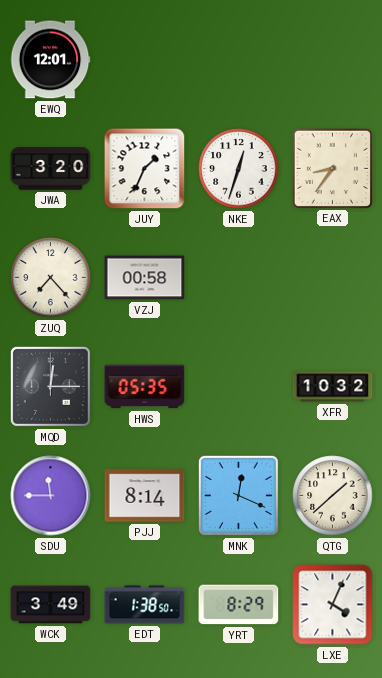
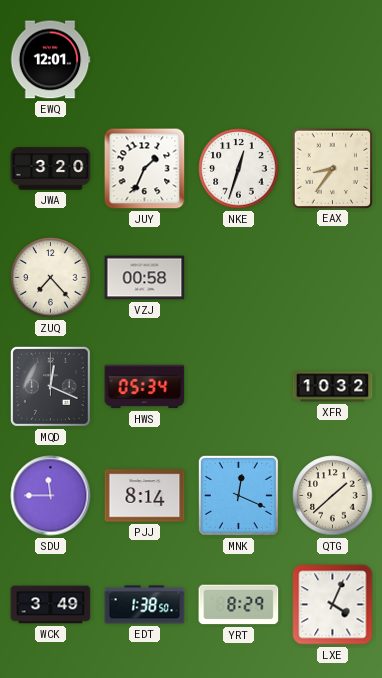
MQD: 12:15 -> 12:19 (50, 386)
HWS: 05:35 -> 05:34 (145, 387)
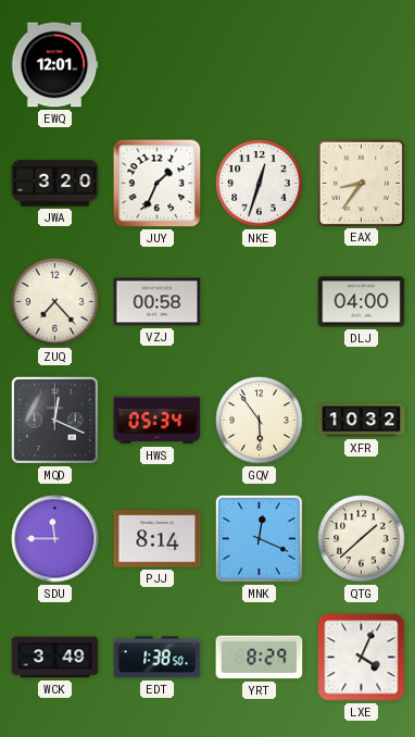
DLJ: none -> 04:00 (362, 302)
GQV: none -> 5:54 (260, 421)
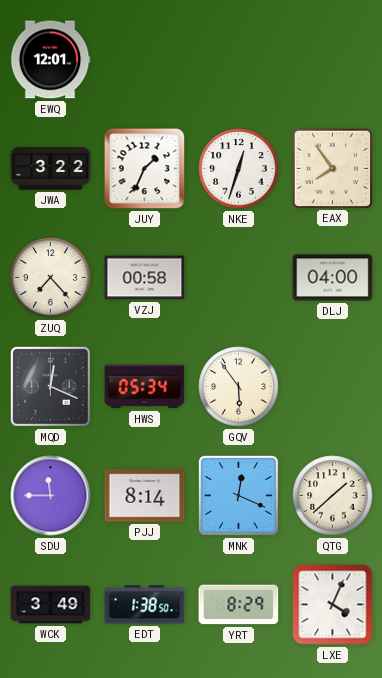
JWA: 3:20 -> 3:22 (51, 169)
EAX: 8:36 -> 7:54 (332, 168)
XFR: 10:32 -> none (362, 421)
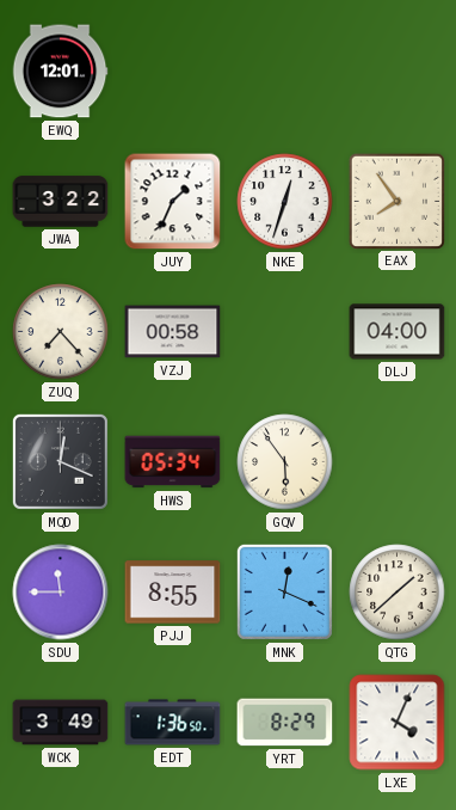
PJJ: 8:14 -> 8:55 (173, 593)
EDT: 1:38 -> 1:36 (173, 723)
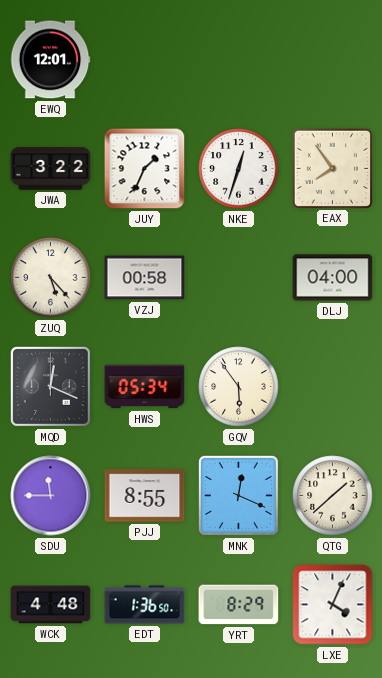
ZUQ: 7:23 -> 5:23 (51, 278)
WCK: 3:49 -> 4:48 (51, 605)
